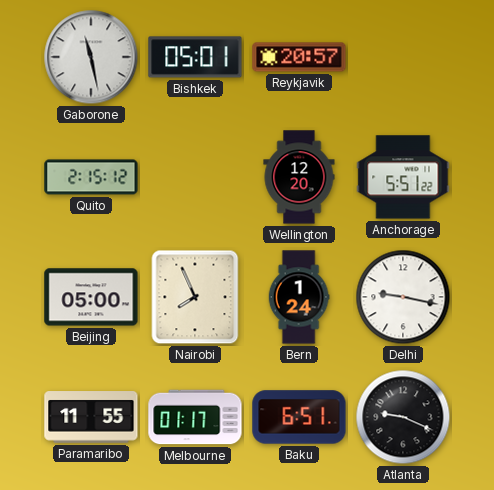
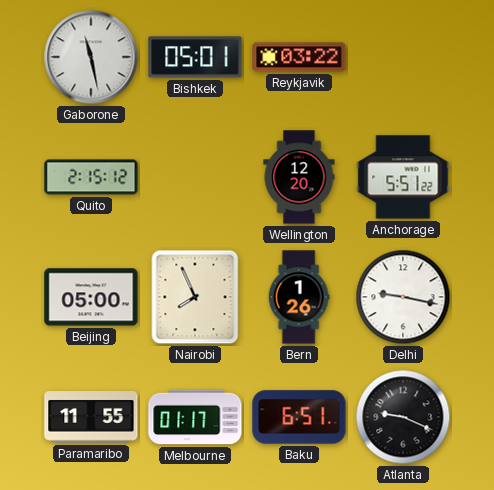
Reykjavik: 20:57 -> 03:22 (299, 57)
Bern: 1:24 -> 1:26 (299, 297)
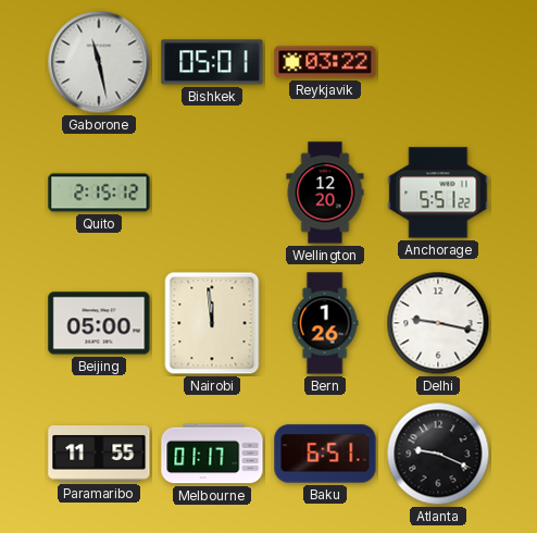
Nairobi: 7:56 -> 11:59 (212, 323)
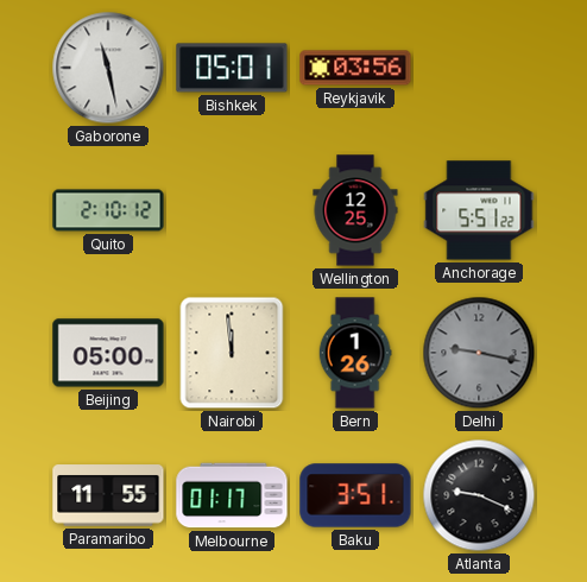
Reykjavik: 03:22 -> 03:56 (355, 68)
Quito: 2:15 -> 2:10 (108, 210)
Wellington: 12:20 -> 12:25 (355, 210)
Delhi dial: white -> grey (479, 353)
Baku: 6:51 -> 3:51 (355, 495)
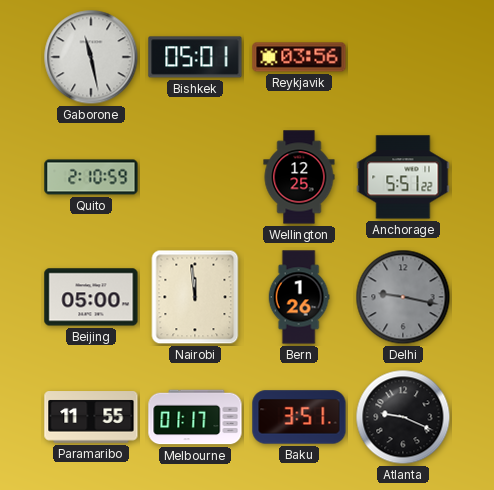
Quito: 2:10:12 -> 2:10:59 (91, 177)
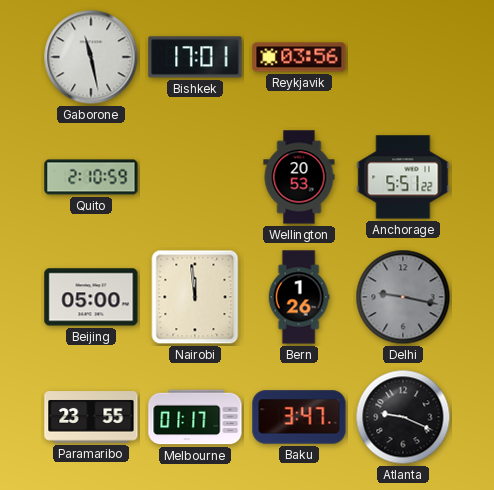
Bishkek: 05:01 -> 17:01 (195, 57)
Wellington: 12:25 -> 20:53 (299, 177)
Paramaribo: 11:55 -> 23:55 (91, 417)
Baku: 3:51 -> 3:47 (299, 417)
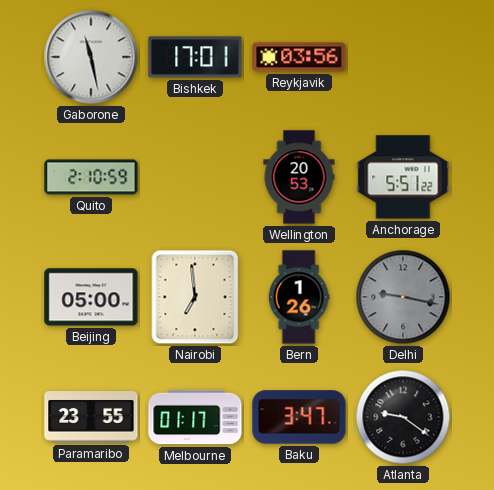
Nairobi: 11:59 -> 6:59 (195, 297)
Atlanta: 9:19 -> 9:21 (403, 417)
